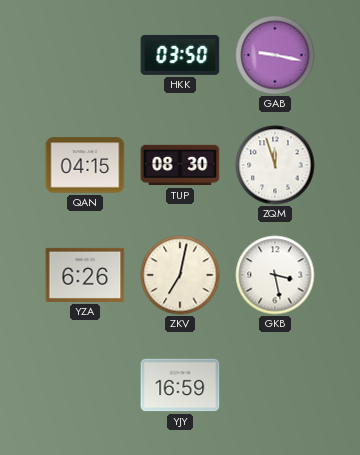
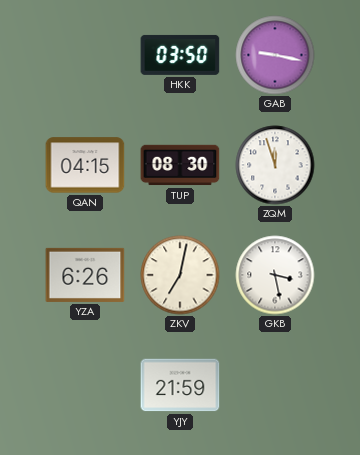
YJY: 16:59 -> 21:59 (180, 385)
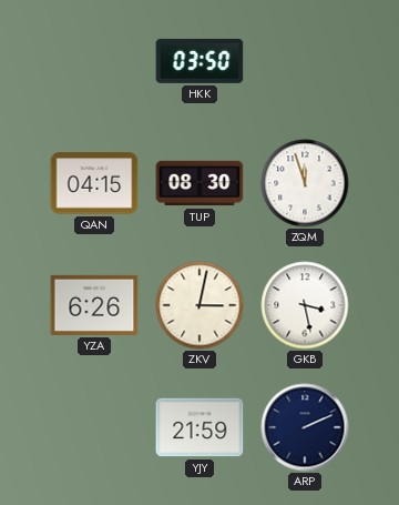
GAB: 9:17 -> none (275, 55)
ZKV: 7:02 -> 3:02 (199, 305)
ARP: none -> 2:11 (305, 427)
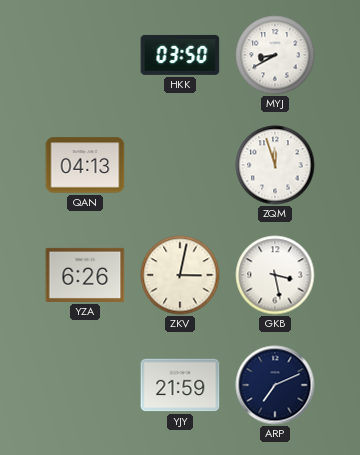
MYJ: none -> 8:40 (275, 55)
QAN: 04:15 -> 04:13 (85, 165)
TUP: 08:30 -> none (199, 183)
ARP: 2:11 -> 7:11 (275, 385)
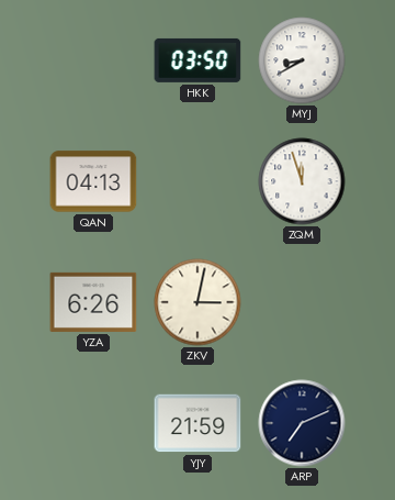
GKB: 3:28 -> none (275, 275)
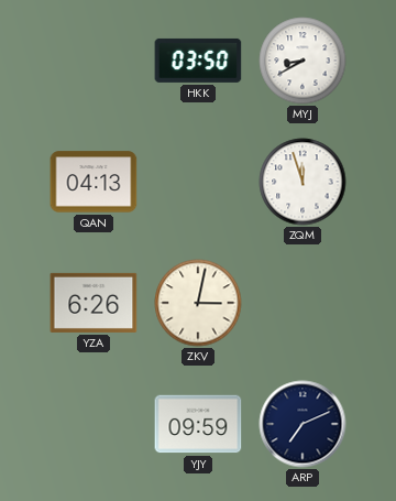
YJY: 21:59 -> 09:59 (198, 424)
